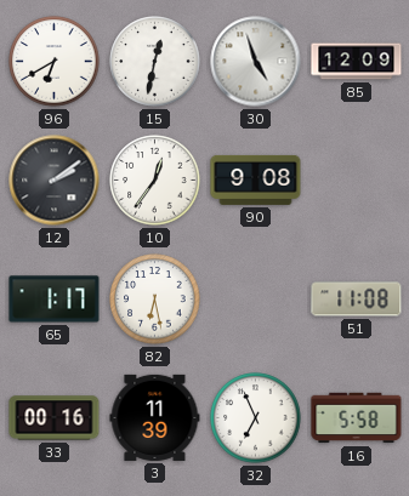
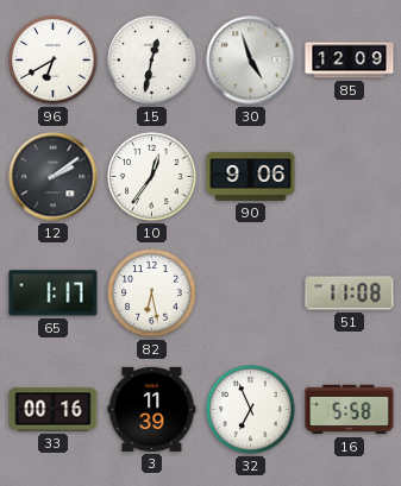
90: 9:08 -> 9:06 (251, 176)
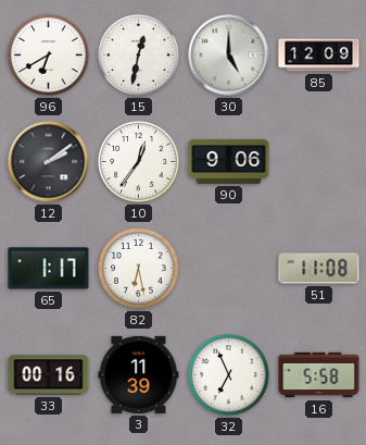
30: 4:57 -> 5:00 (229, 55)
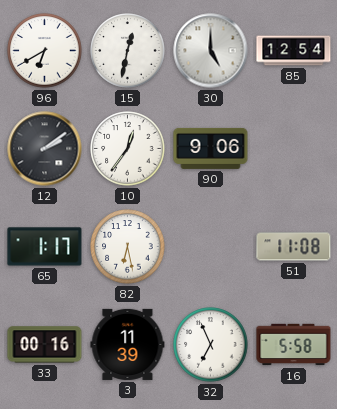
85: 12:09 -> 12:54 (294, 51)
